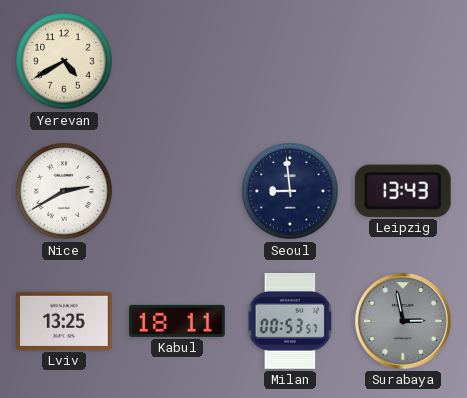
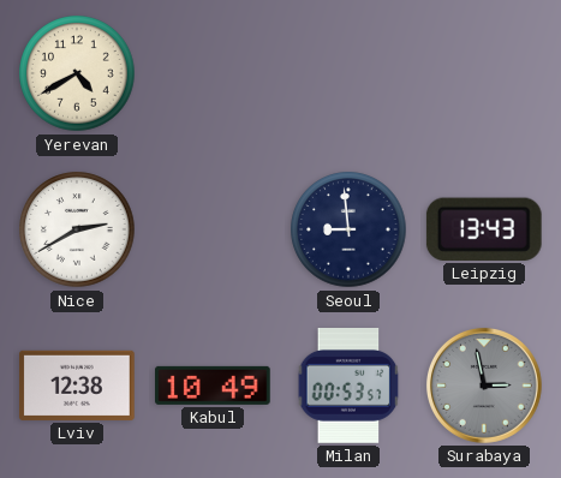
Lviv: 13:25 -> 12:38 (77, 386)
Kabul: 18:11 -> 10:49 (214, 386)
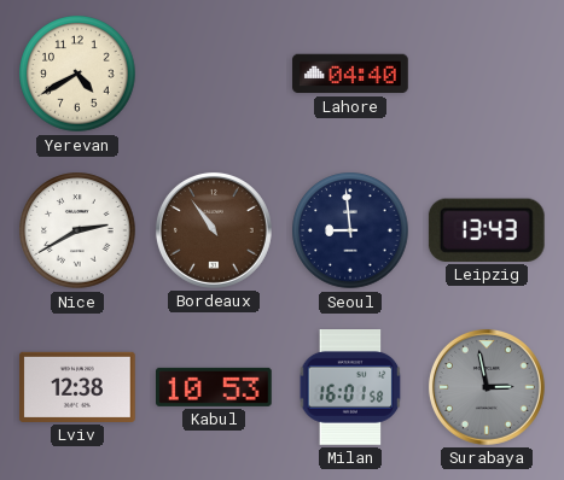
Lahore: none -> 04:40 (350, 74)
Bordeaux: none -> 10:54 (214, 230)
Kabul: 10:49 -> 10:53 (215, 387)
Milan: 00:53 -> 16:01 (350, 388)
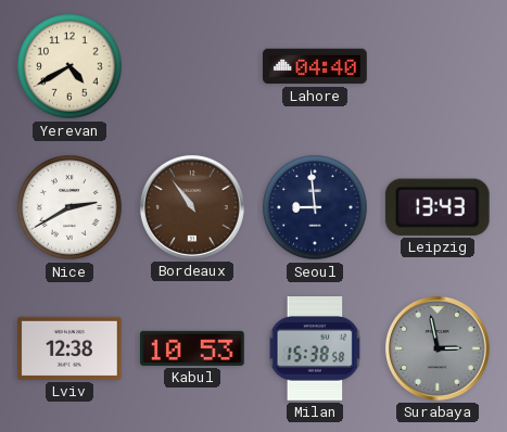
Milan: 16:01 -> 15:38 (315, 350)
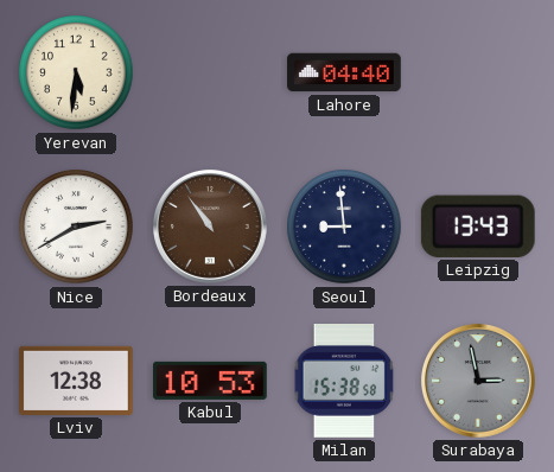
Yerevan: 4:40 -> 5:31 (76, 72)
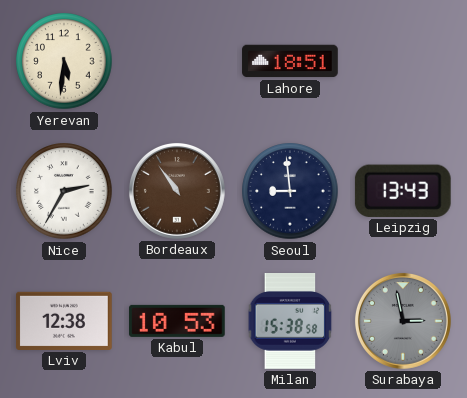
Lahore: 04:40 -> 18:51 (290, 61)
Nice: 2:40 -> 2:35 (64, 191)
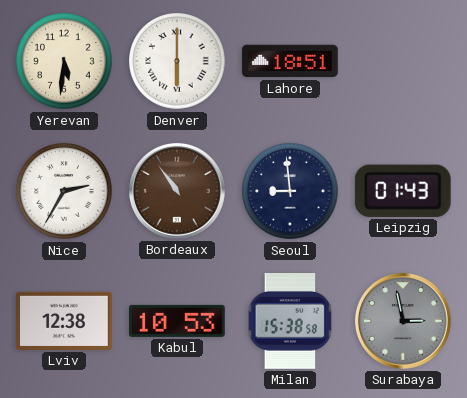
Denver: none -> 6:00 (177, 61)
Leipzig: 13:43 -> 01:43 (403, 191)
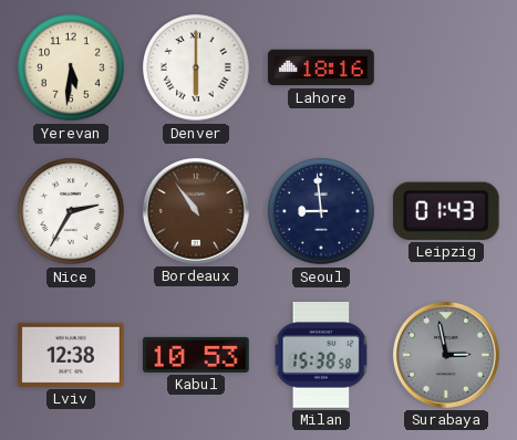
Lahore: 18:51 -> 18:16 (321, 67)
